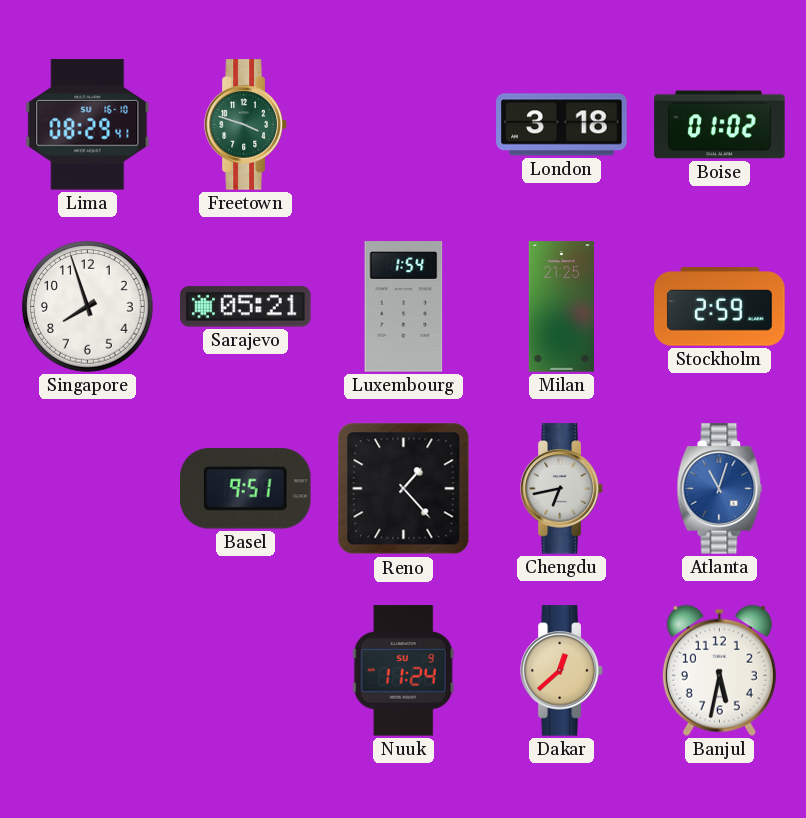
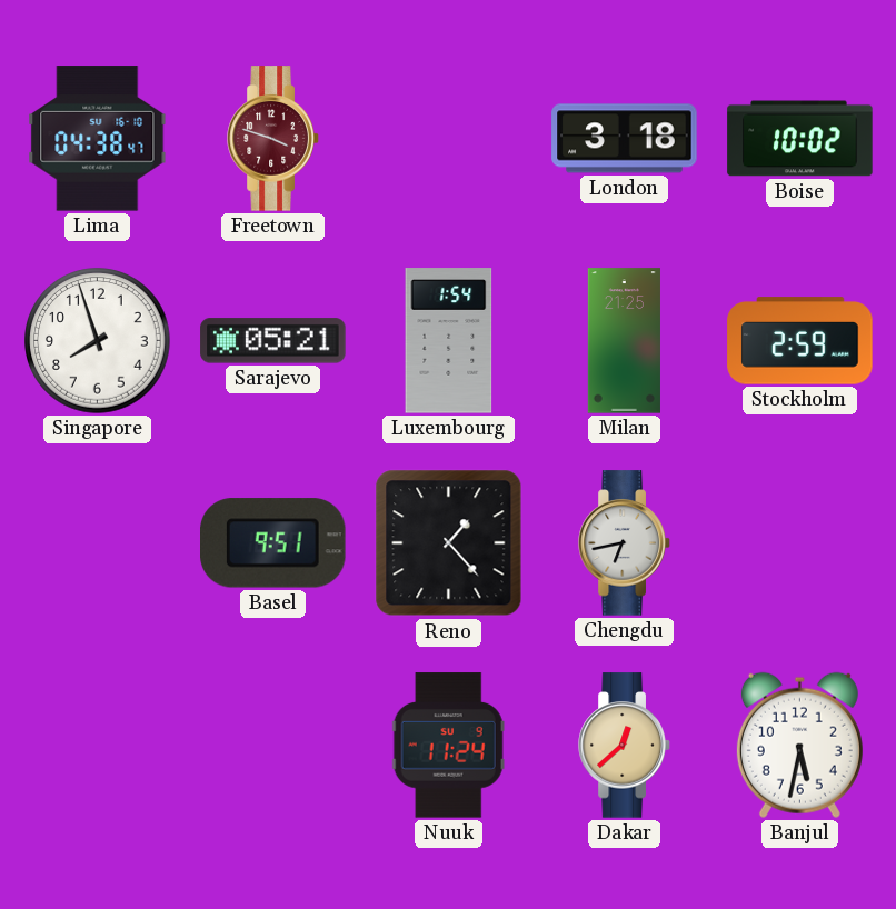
Lima: 08:29 -> 04:38 (98, 139)
Freetown dial: green -> burgundy (273, 139)
Boise: 01:02 -> 10:02 (800, 139)
Atlanta: 11:03 -> none (720, 489)
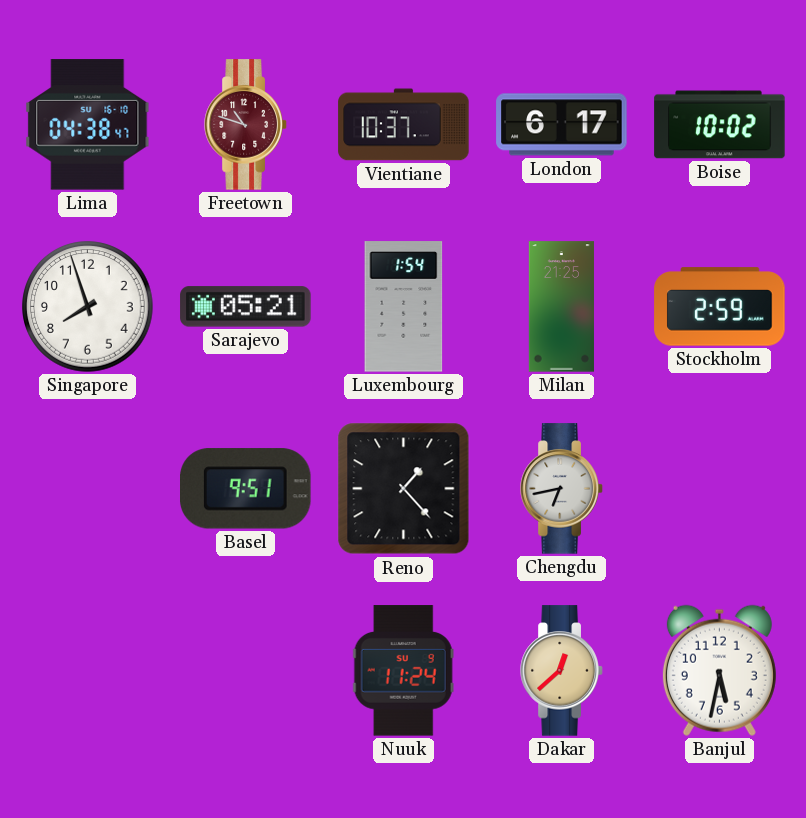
Freetown: 3:48 -> 10:48 (246, 125)
Vientiane: none -> 10:37 (404, 125)
London: 3:18 -> 6:17 (562, 125)
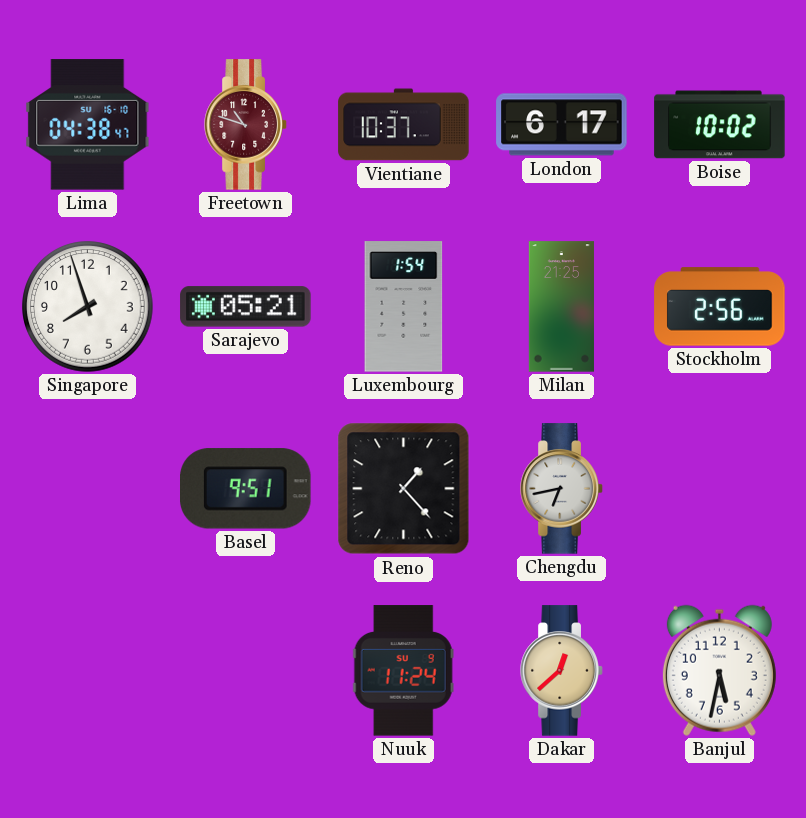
Stockholm: 2:59 -> 2:56 (720, 307)
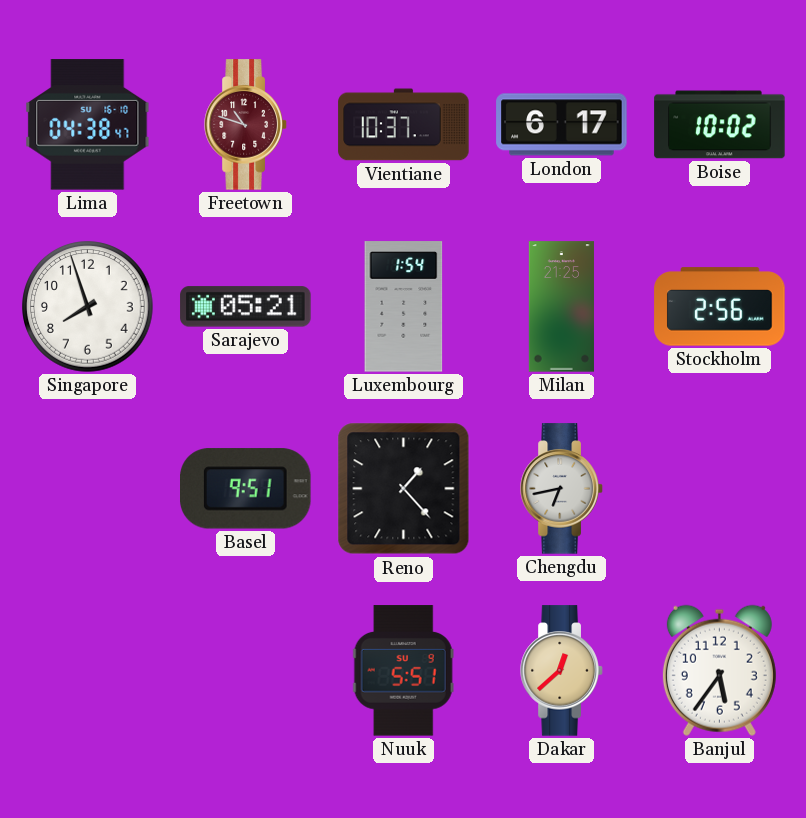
Nuuk: 11:24 -> 5:51 (403, 671)
Banjul: 5:32 -> 5:36 (719, 670)
